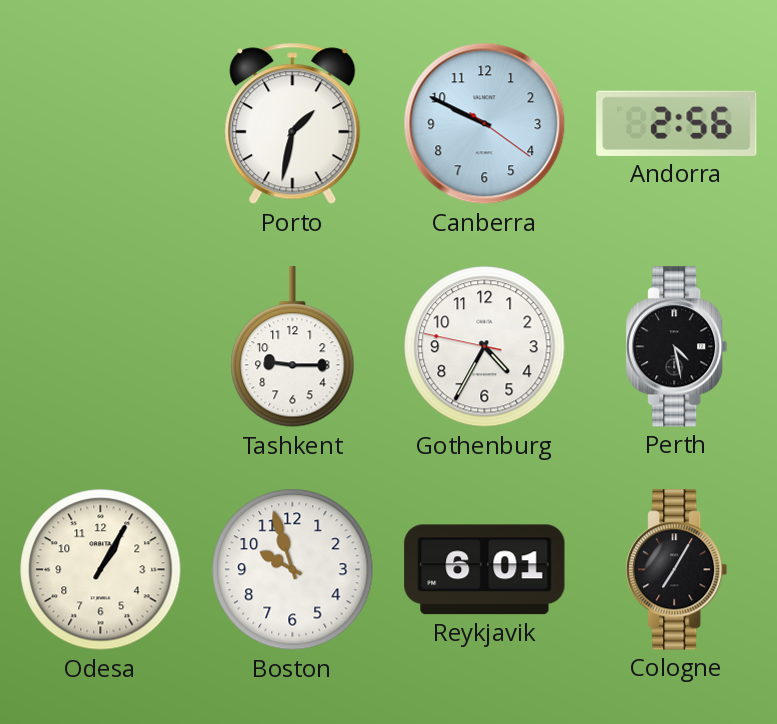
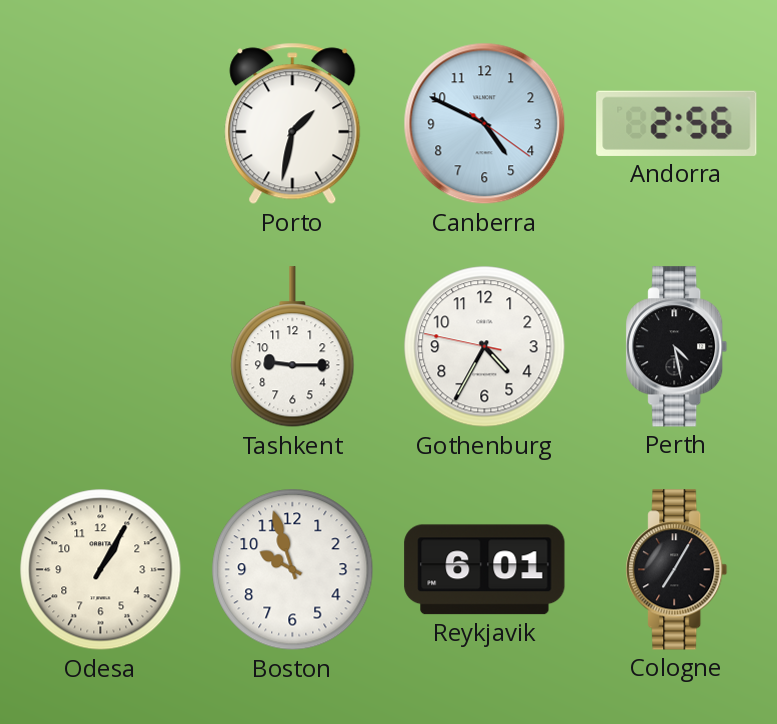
Canberra: 9:49 -> 4:49 (485, 124)
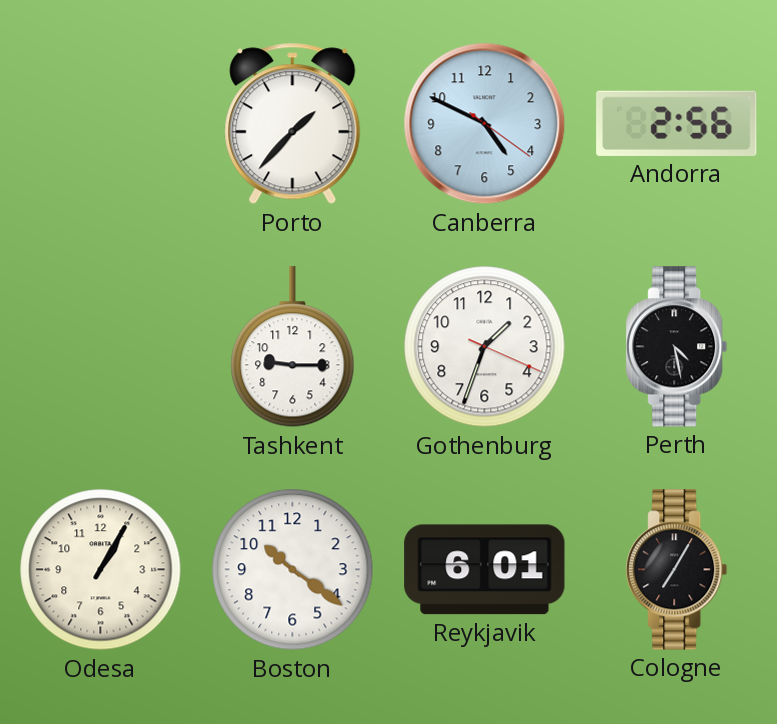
Porto: 1:32 -> 1:37 (293, 124)
Gothenburg: 4:34 -> 1:33 (485, 347)
Boston: 9:57 -> 10:21 (293, 570)
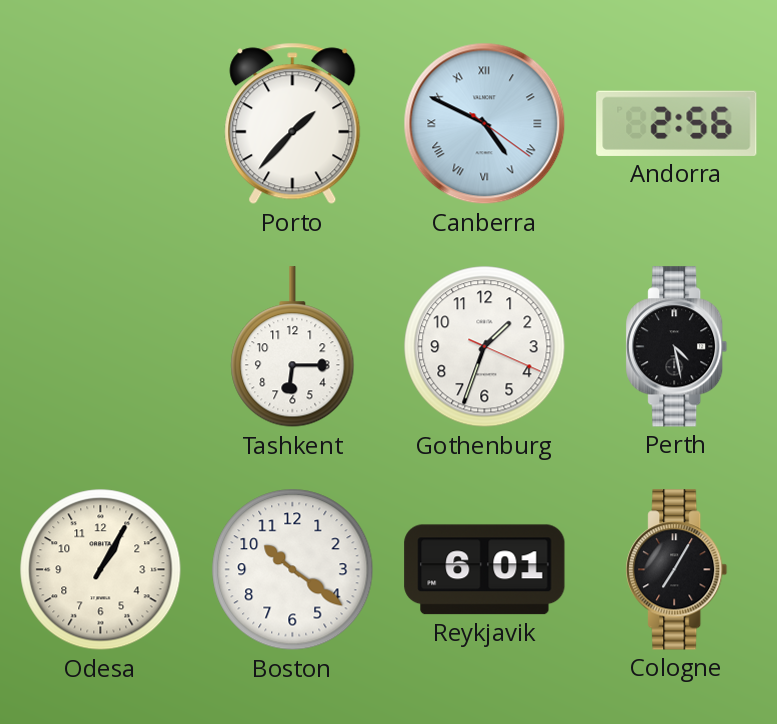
Canberra numerals: Arabic -> Roman (485, 124)
Tashkent: 9:15 -> 6:15 (293, 347)
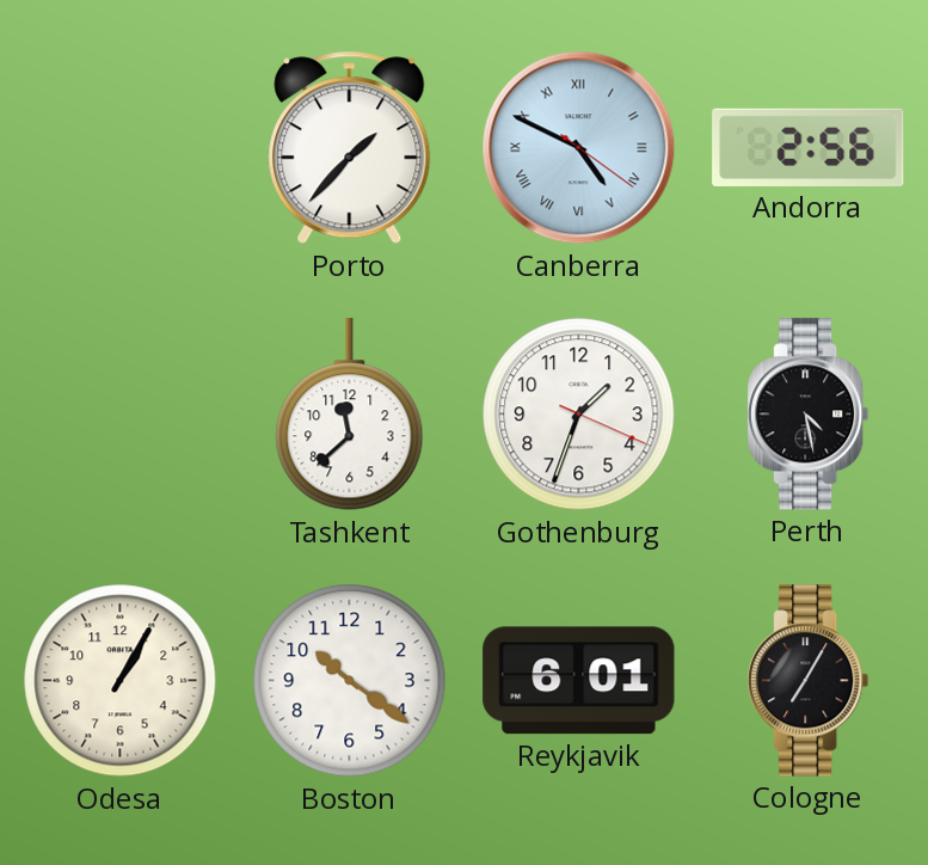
Tashkent: 6:15 -> 11:38 (350, 415)
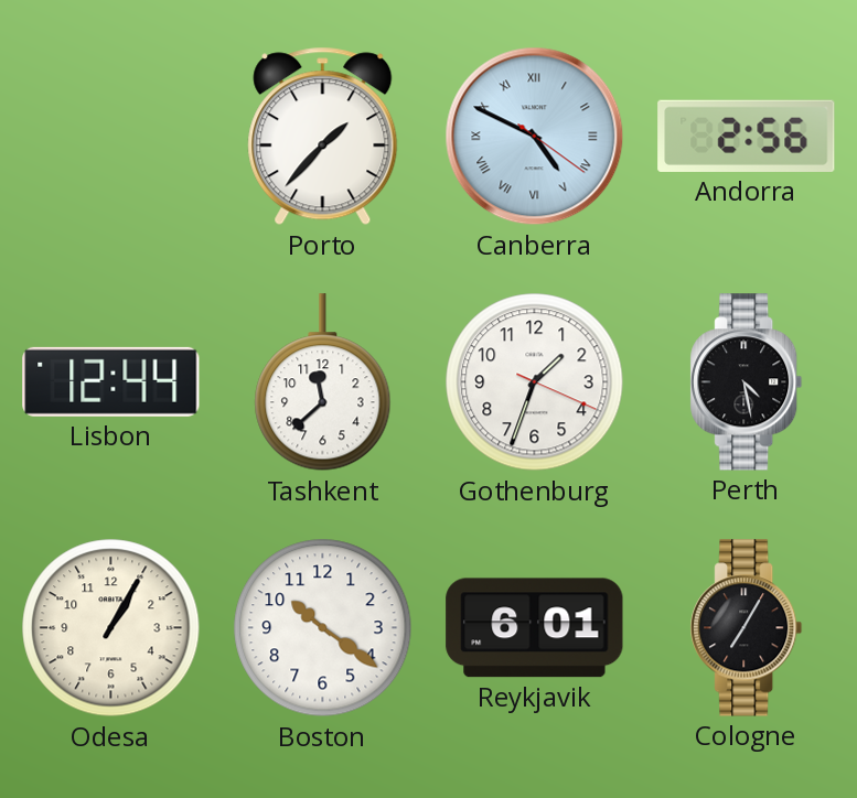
Lisbon: none -> 12:44 (111, 381)
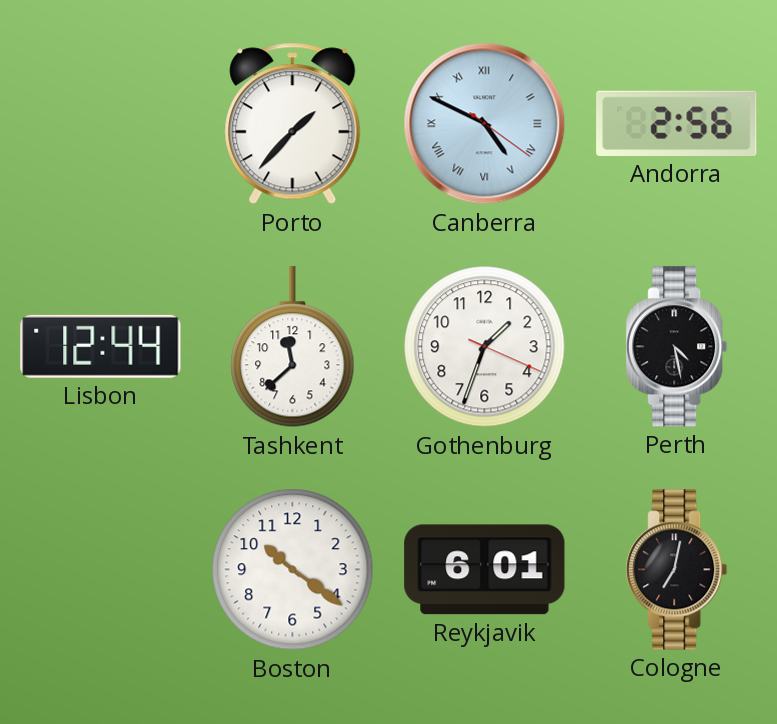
Odesa: 1:05 -> none (111, 628)
Cologne: 7:05 -> 7:02 (677, 570)
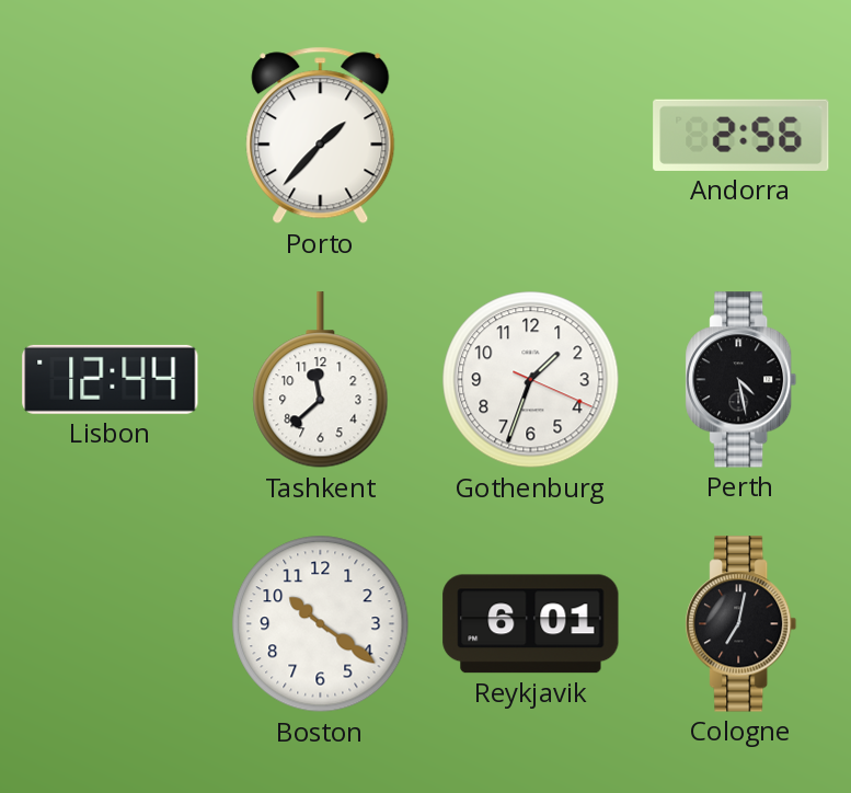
Canberra: 4:49 -> none (485, 124)
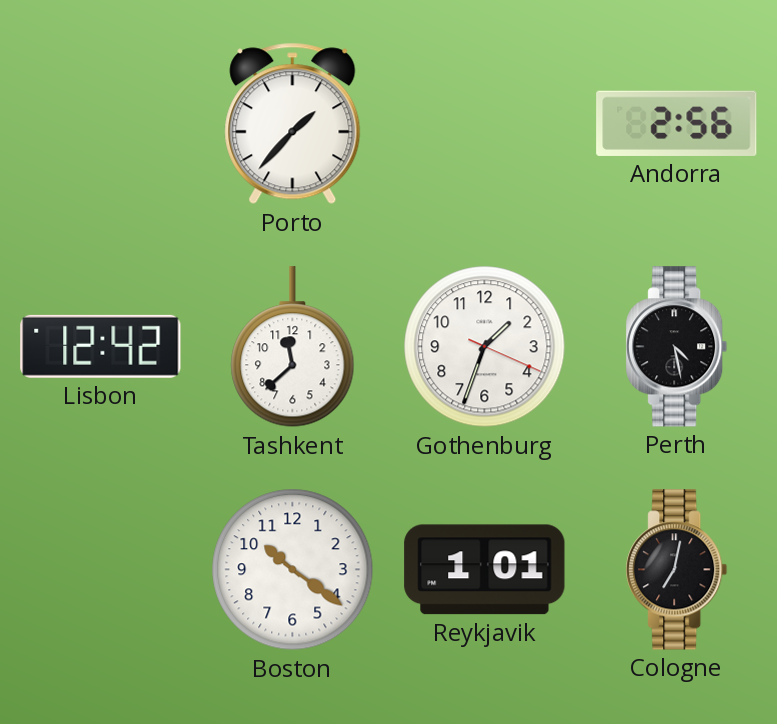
Lisbon: 12:44 -> 12:42 (101, 346)
Reykjavik: 6:01 -> 1:01 (485, 570)
